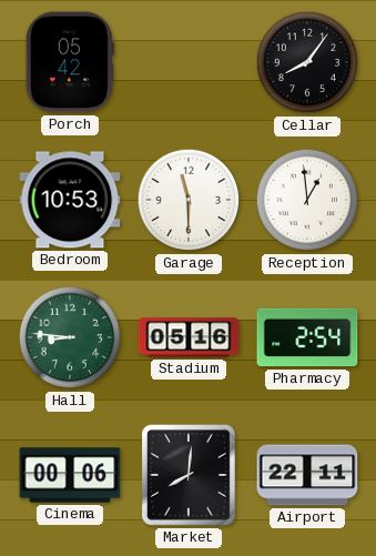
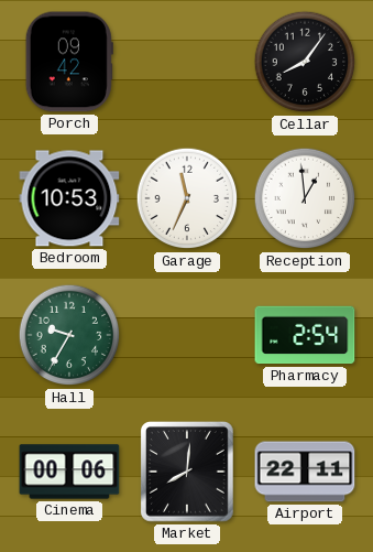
Porch: 05:42 -> 09:42 (69, 62)
Garage: 11:30 -> 11:34 (187, 198)
Hall: 8:46 -> 9:35 (69, 335)
Stadium: 05:16 -> none (189, 337)
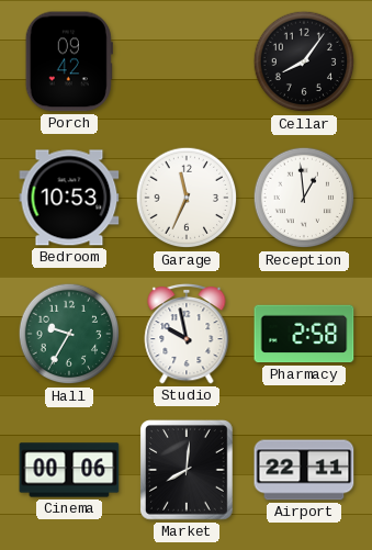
Studio: none -> 9:58 (187, 334)
Pharmacy: 2:54 -> 2:58 (304, 334)
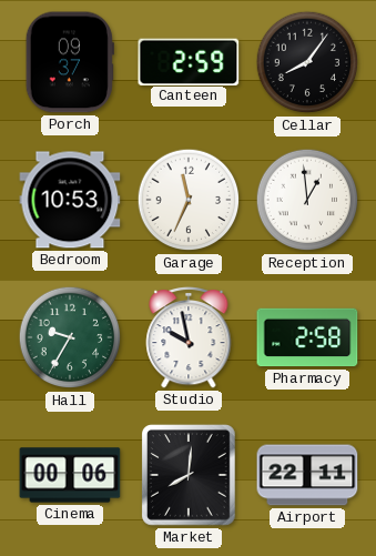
Porch: 09:42 -> 09:37 (70, 62)
Canteen: none -> 2:59 (189, 61)
